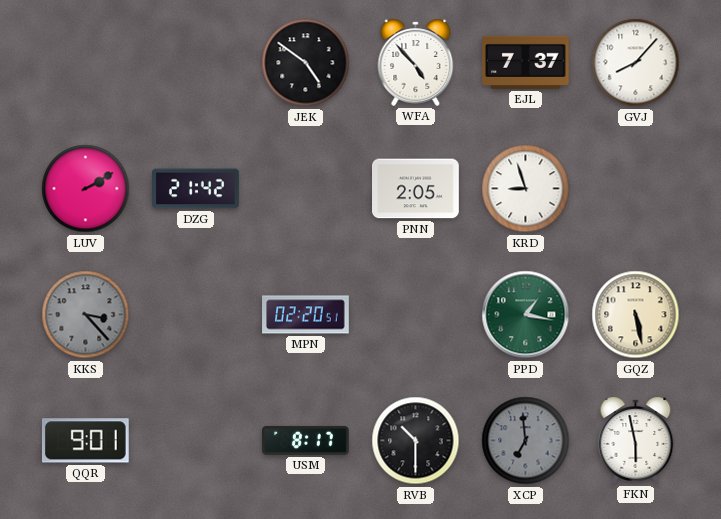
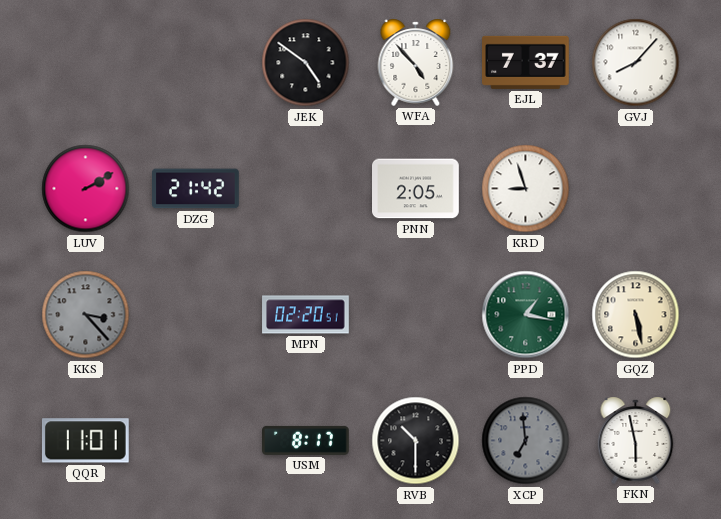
QQR: 9:01 -> 11:01 (85, 441)
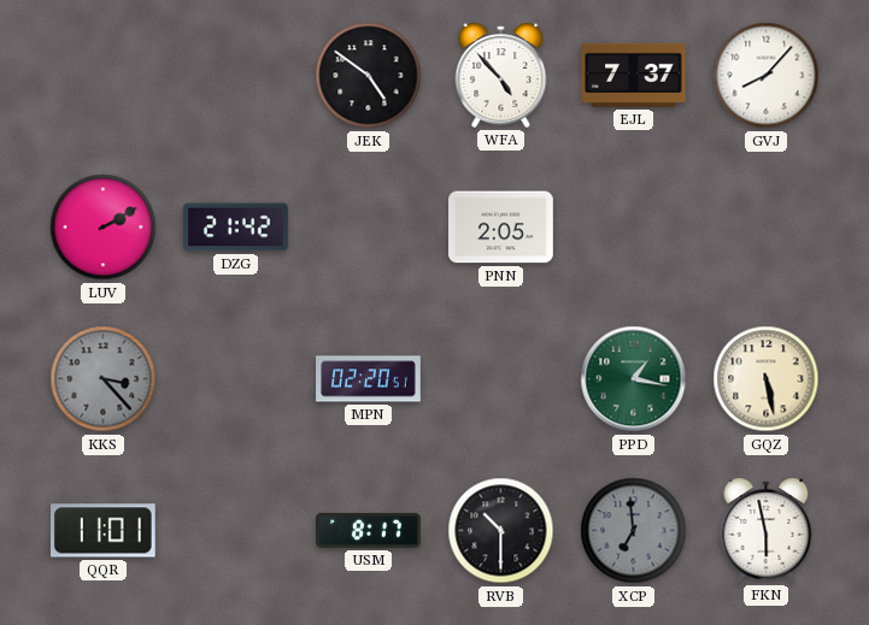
KRD: 8:57 -> none (526, 189)
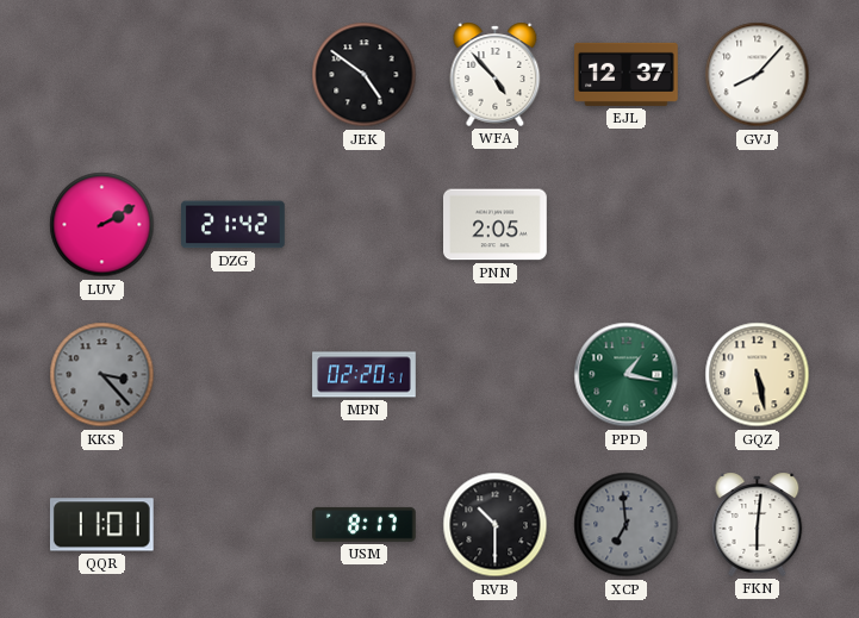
EJL: 7:37 -> 12:37 (627, 74)
FKN: 5:58 -> 6:01 (758, 524)
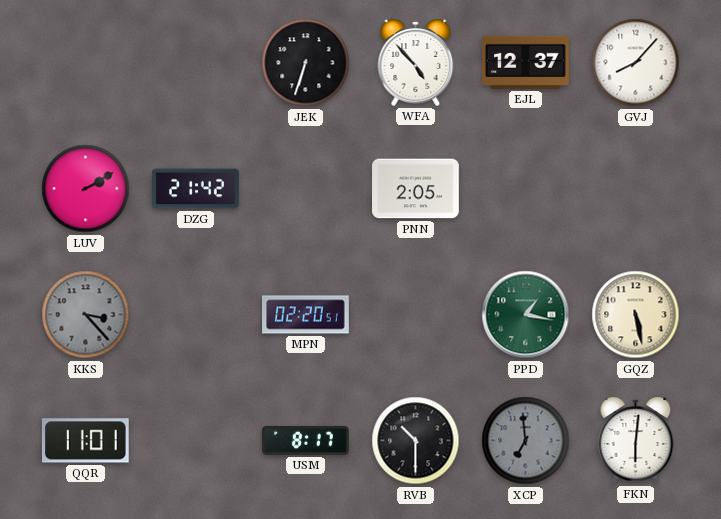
JEK: 4:51 -> 6:33 (306, 63)
